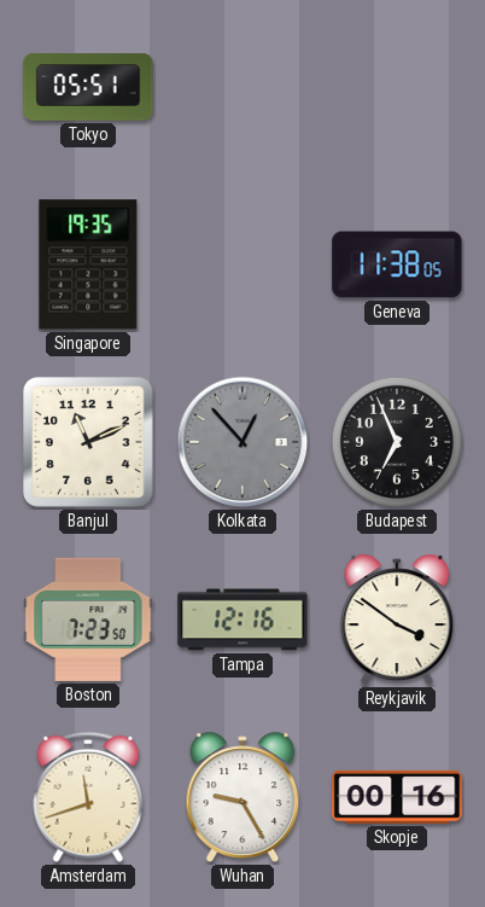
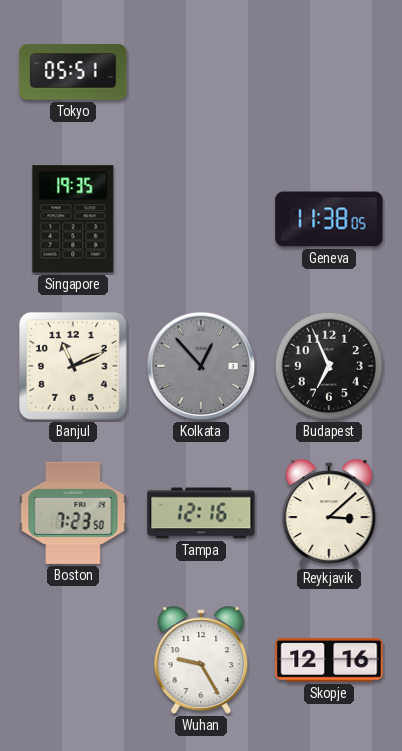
Reykjavik: 3:51 -> 3:08 (329, 513)
Amsterdam: 11:42 -> none (88, 797)
Skopje: 00:16 -> 12:16 (329, 660)
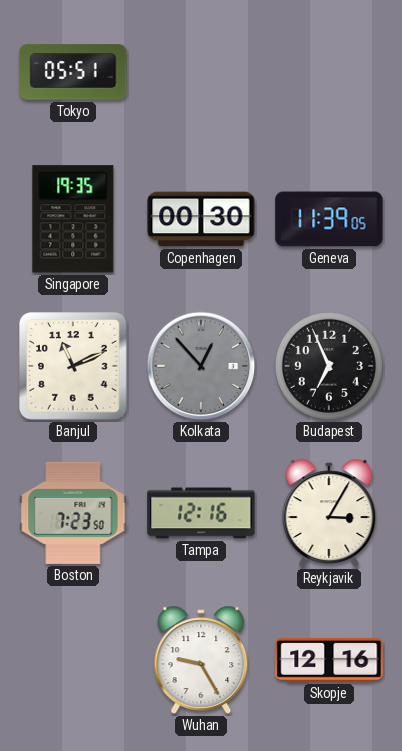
Copenhagen: none -> 00:30 (201, 219)
Geneva: 11:38 -> 11:39 (329, 219)
Reykjavik: 3:08 -> 3:05 (329, 513)
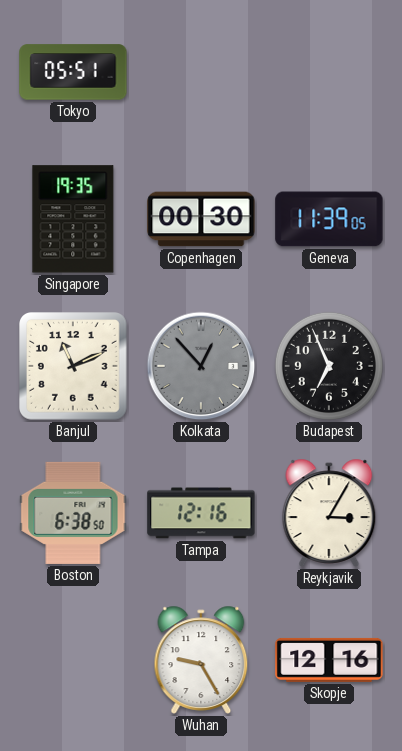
Boston: 7:23 -> 6:38 (73, 513)
